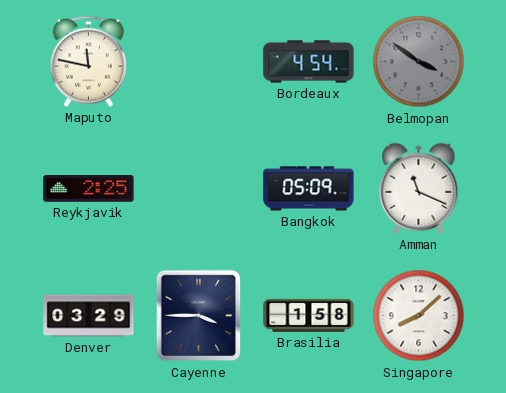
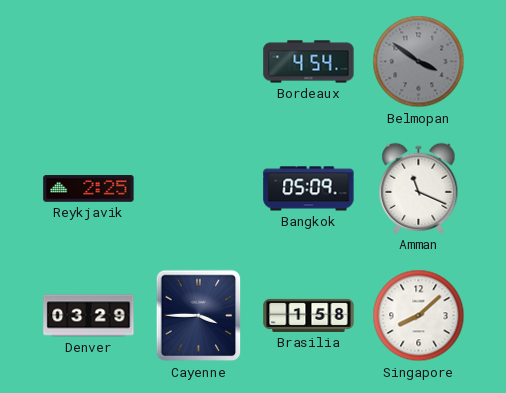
Maputo: 11:47 -> none (88, 61)
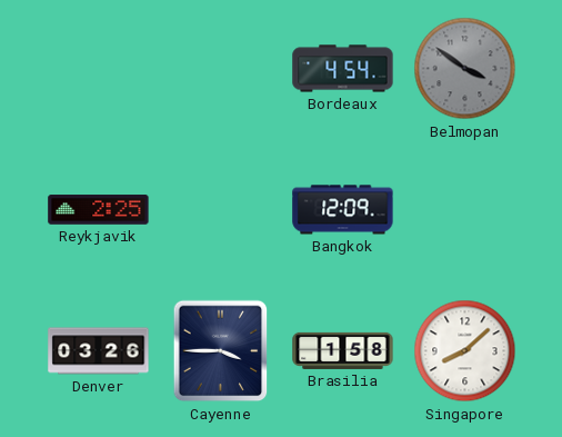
Bangkok: 05:09 -> 12:09 (343, 210)
Amman: 11:19 -> none (419, 188)
Denver: 03:29 -> 03:26 (99, 351)
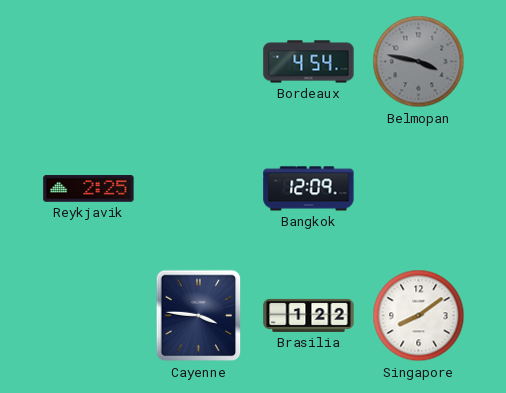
Belmopan: 3:51 -> 3:47 (419, 62)
Denver: 03:26 -> none (99, 351)
Cayenne: 3:45 -> 3:46 (199, 316)
Brasilia: 1:58 -> 1:22 (309, 315)
Singapore: 8:08 -> 8:09 (419, 316)
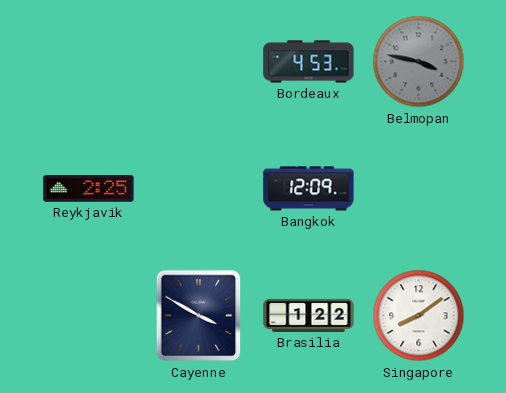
Bordeaux: 4:54 -> 4:53 (309, 62)
Cayenne: 3:46 -> 3:50 (199, 316)
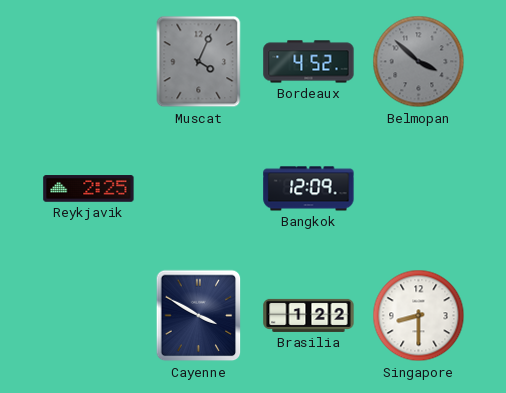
Muscat: none -> 4:04 (199, 62)
Bordeaux: 4:53 -> 4:52 (309, 62)
Belmopan: 3:47 -> 3:52 (419, 62)
Singapore: 8:09 -> 8:30 (419, 316)
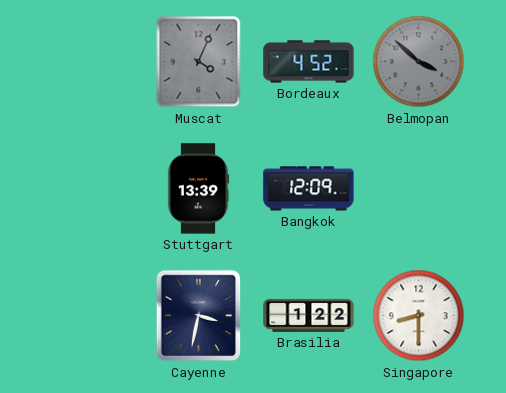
Reykjavik: 2:25 -> none (89, 189)
Stuttgart: none -> 13:39 (198, 189)
Cayenne: 3:50 -> 3:32 (199, 316)
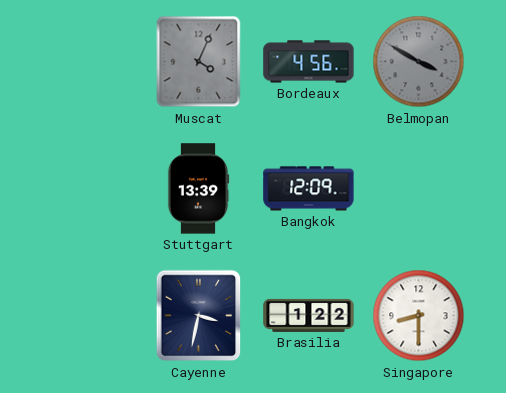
Bordeaux: 4:52 -> 4:56 (309, 62)
Belmopan: 3:52 -> 3:50 (419, 62)
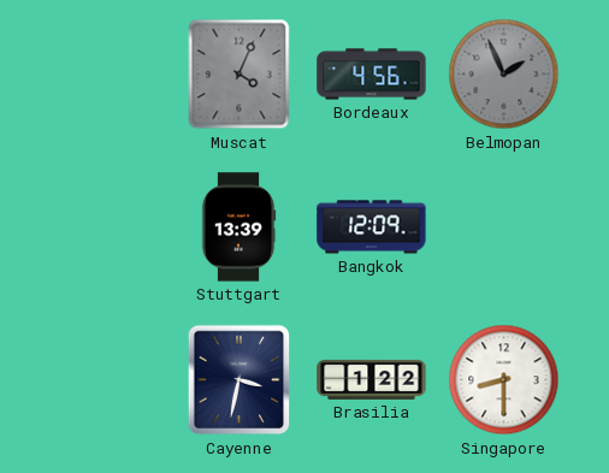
Belmopan: 3:50 -> 1:56 (504, 75)
